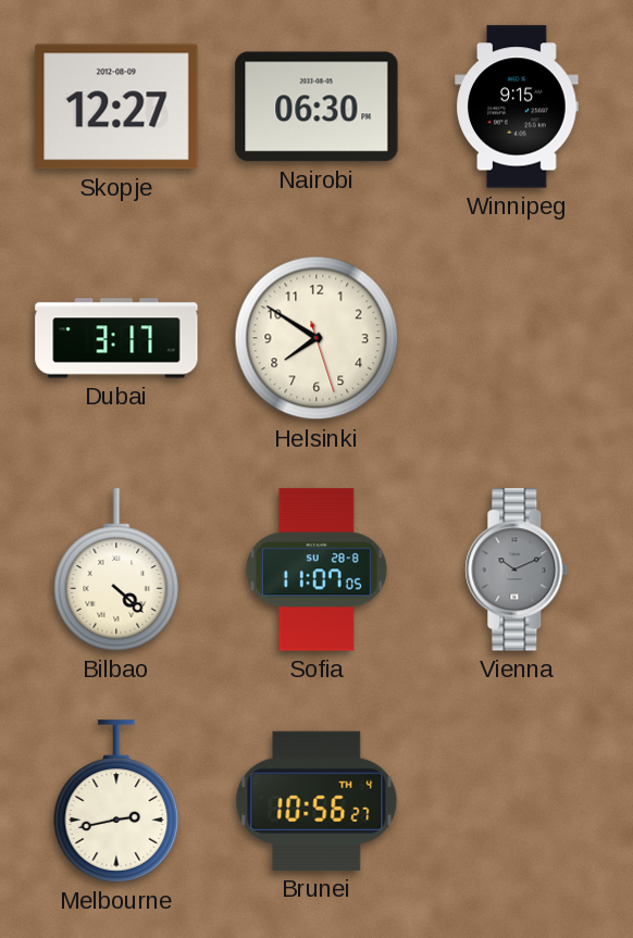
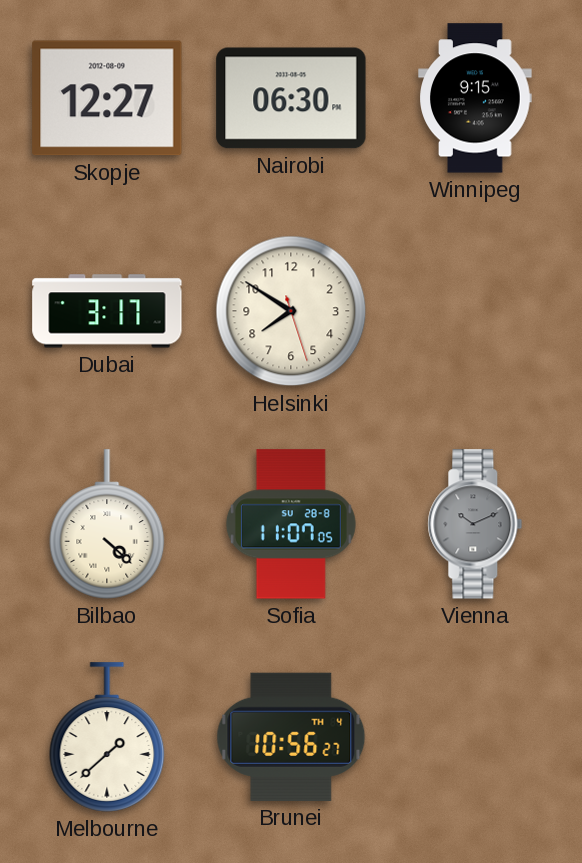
Melbourne: 2:43 -> 1:38 (107, 737)
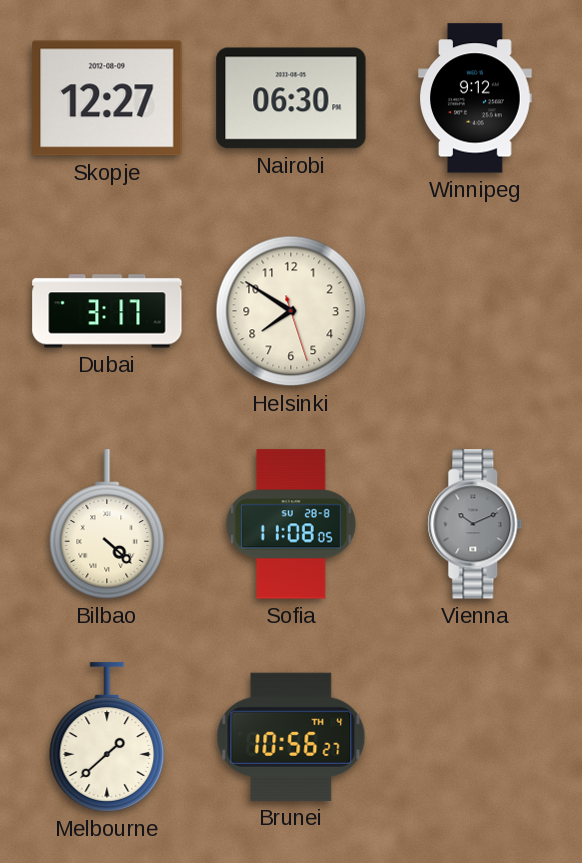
Winnipeg: 9:15 -> 9:12 (475, 98)
Sofia: 11:07 -> 11:08 (291, 524)
